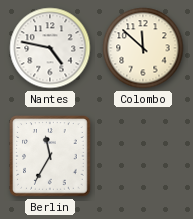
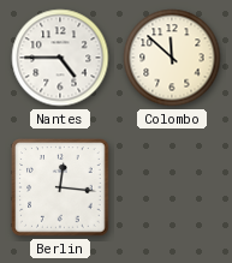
Nantes: 4:47 -> 4:45 (60, 58)
Berlin: 11:35 -> 12:16 (60, 187)
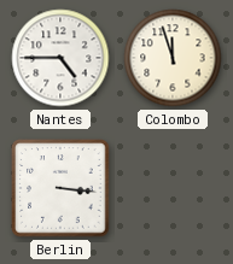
Colombo: 11:52 -> 11:57 (173, 58)
Berlin: 12:16 -> 3:16 (60, 188)
